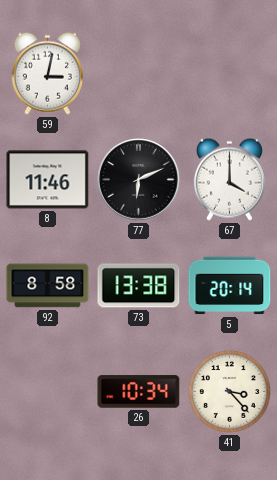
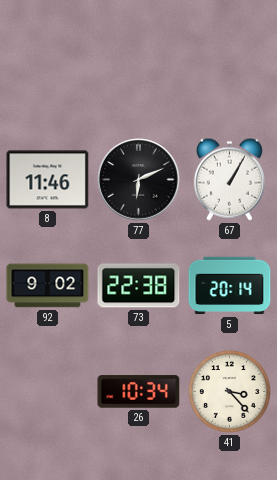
59: 3:02 -> none (47, 73)
67: 4:00 -> 1:05 (229, 179)
92: 8:58 -> 9:02 (48, 286)
73: 13:38 -> 22:38 (139, 286)
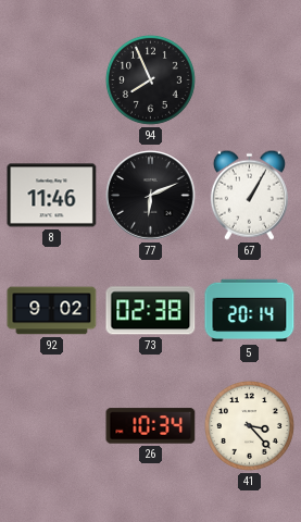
94: none -> 7:56 (150, 79)
73: 22:38 -> 02:38 (151, 311)
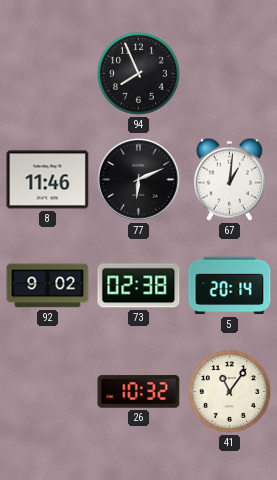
67: 1:05 -> 1:01 (229, 179)
26: 10:34 -> 10:32 (139, 392)
41: 3:23 -> 11:06 (229, 391)
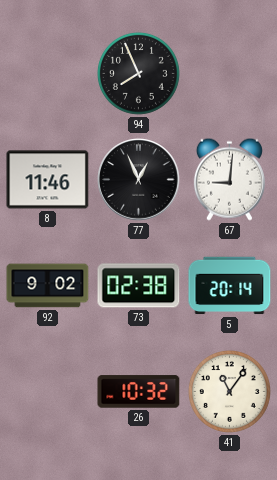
77: 6:11 -> 12:56 (139, 180)
67: 1:01 -> 9:01 (229, 179)
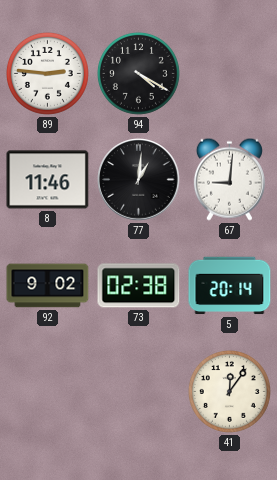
89: none -> 2:46 (47, 73)
94: 7:56 -> 4:20 (138, 73)
77: 12:56 -> 1:01 (139, 180)
26: 10:32 -> none (139, 392)
41: 11:06 -> 12:06 (229, 391)
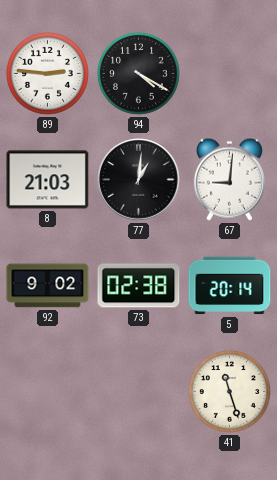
8: 11:46 -> 21:03 (48, 180)
41: 12:06 -> 11:27 (229, 391)
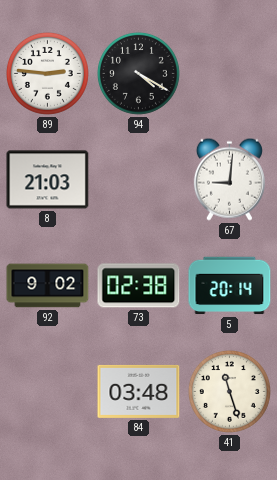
77: 1:01 -> none (139, 180)
84: none -> 03:48 (139, 391)
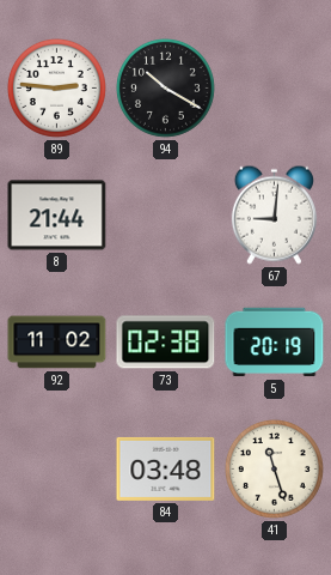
94: 4:20 -> 10:20 (165, 87)
8: 21:03 -> 21:44 (57, 216)
92: 9:02 -> 11:02 (57, 343)
5: 20:14 -> 20:19 (275, 343)
